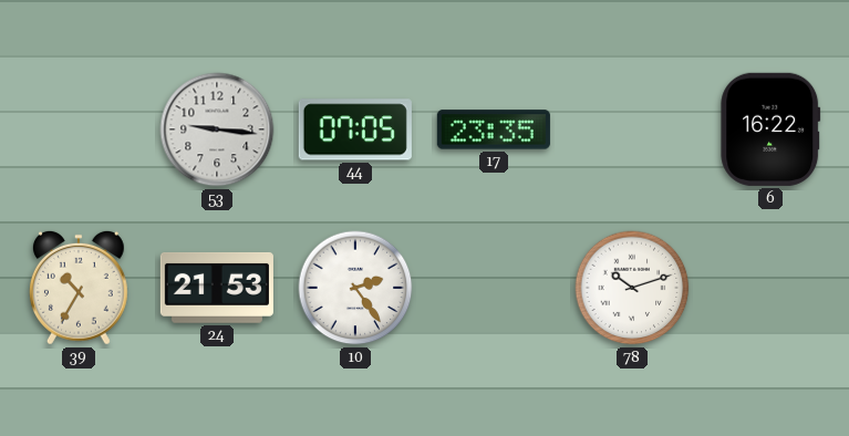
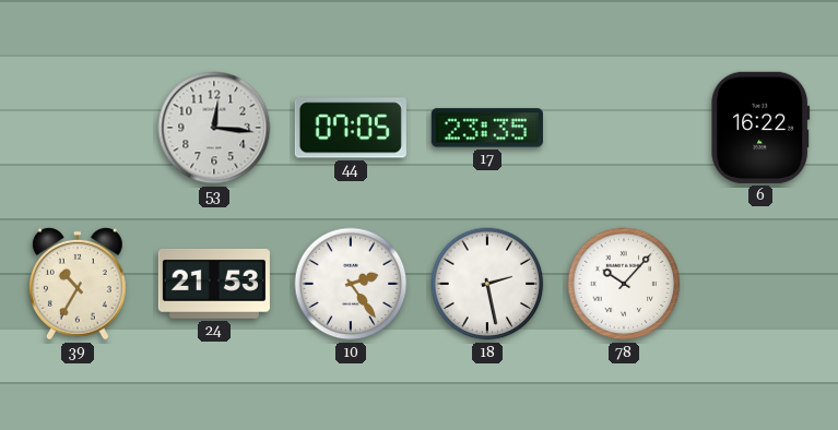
53: 9:16 -> 12:16 (214, 128)
18: none -> 2:28 (487, 284)
78: 10:12 -> 10:07 (624, 284)
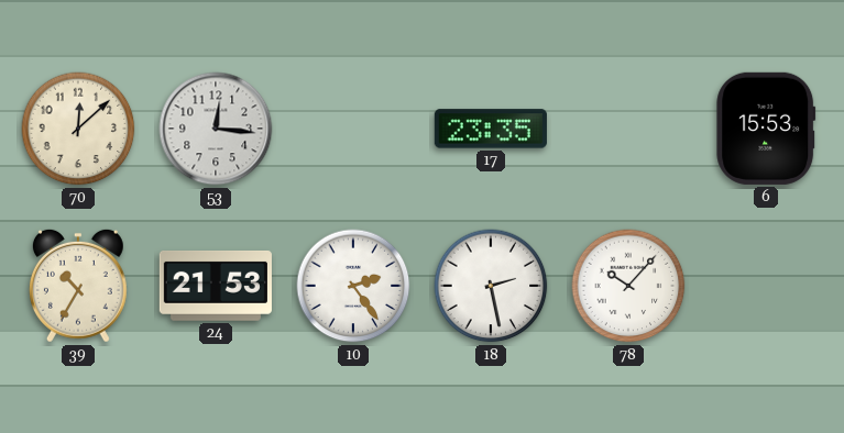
70: none -> 12:08 (78, 129)
44: 07:05 -> none (351, 128)
6: 16:22 -> 15:53 (766, 129)
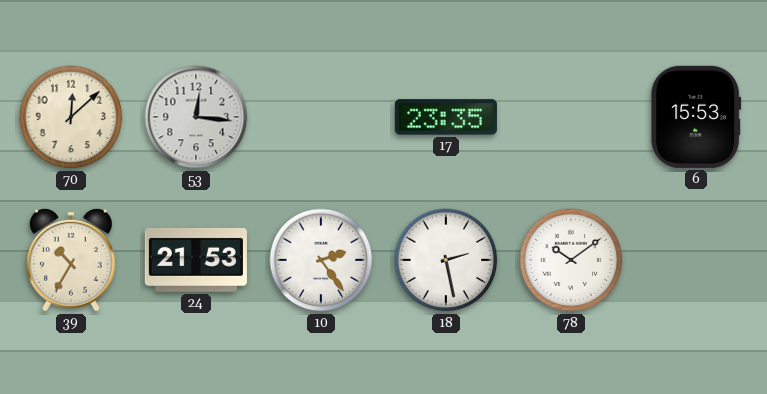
78: 10:07 -> 10:09 (571, 260)
